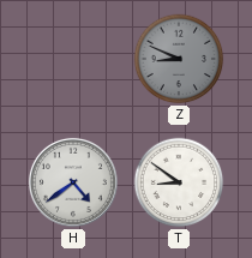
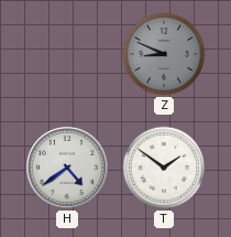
T: 8:51 -> 1:51 (164, 168)
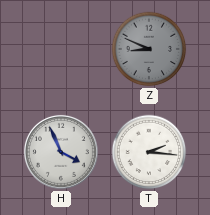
H: 4:39 -> 3:56 (61, 152)
T: 1:51 -> 2:16 (149, 152)
